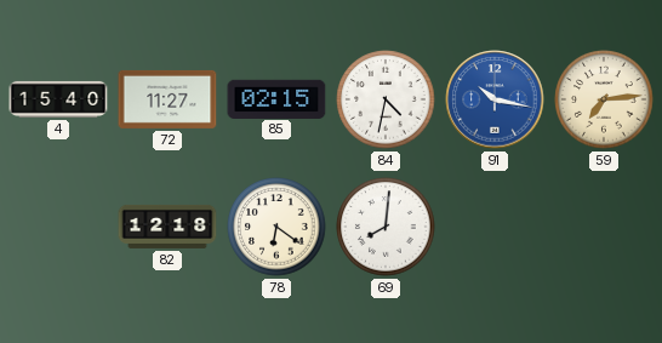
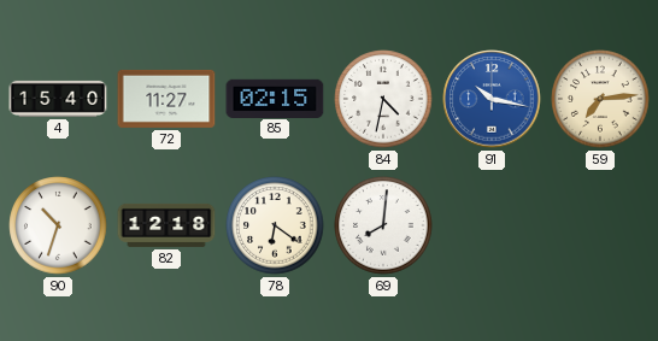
90: none -> 10:33 (58, 225)
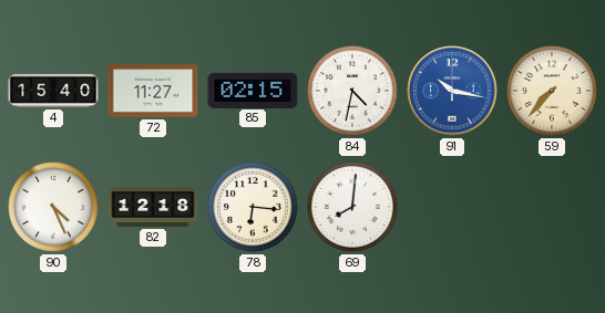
59: 7:14 -> 7:37 (552, 91)
90: 10:33 -> 4:26 (53, 207)
78: 6:21 -> 6:16 (253, 207)
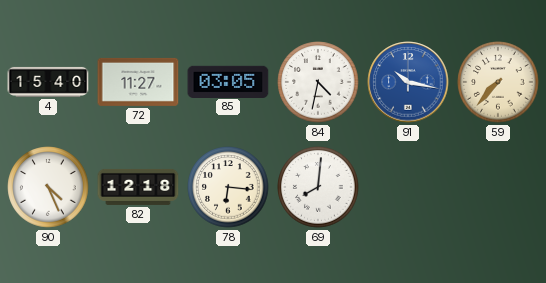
85: 02:15 -> 03:05 (228, 81)
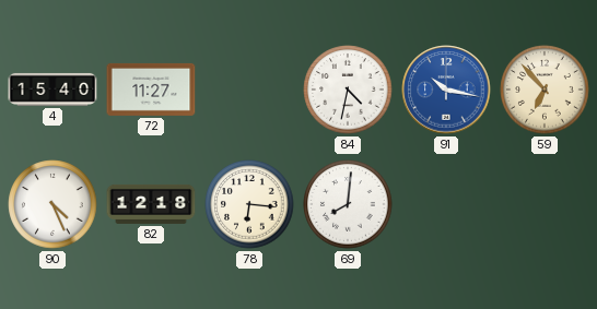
85: 03:05 -> none (228, 81)
59: 7:37 -> 6:53 (545, 90)
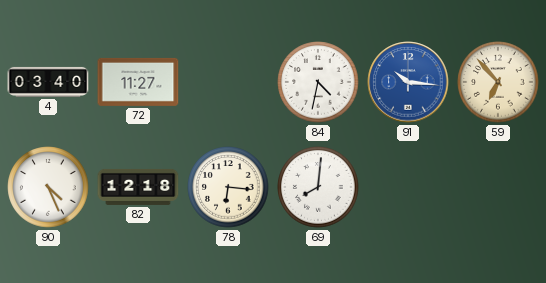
4: 15:40 -> 03:40 (48, 82)
91: 10:17 -> 10:16 (408, 82)
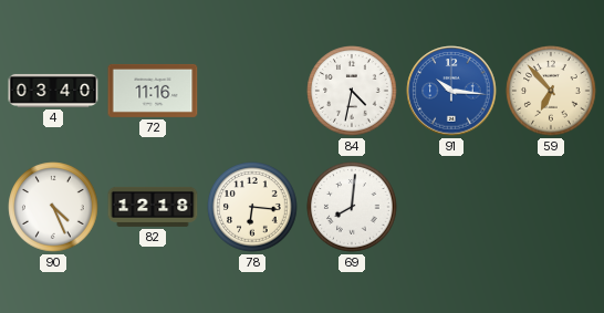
72: 11:27 -> 11:16 (153, 91)
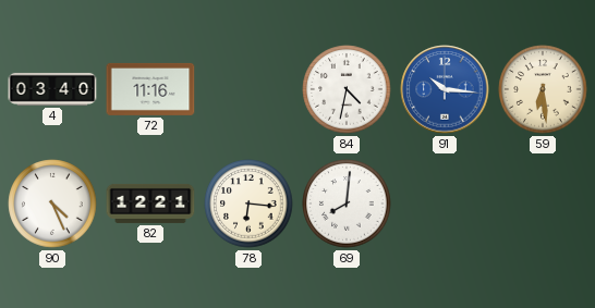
59: 6:53 -> 6:29 (543, 89)
82: 12:18 -> 12:21 (150, 204)
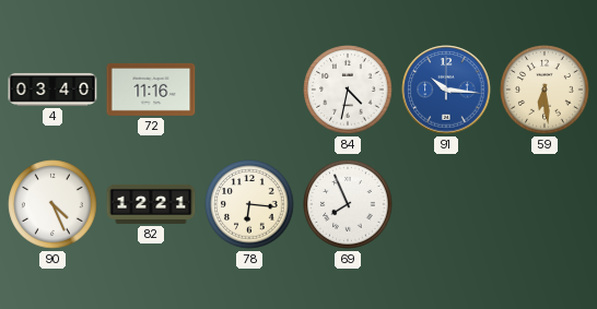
69: 8:01 -> 7:56 (348, 204)
